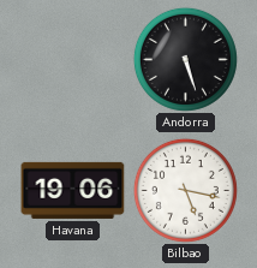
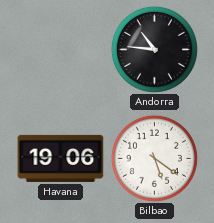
Andorra: 5:27 -> 10:46 (154, 49)
Bilbao: 5:17 -> 5:21 (154, 158)
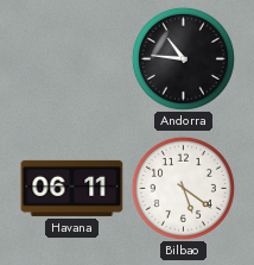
Havana: 19:06 -> 06:11 (72, 188)
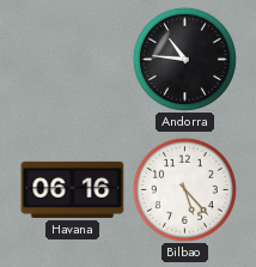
Havana: 06:11 -> 06:16 (73, 189)
Bilbao: 5:21 -> 5:23 (184, 189)
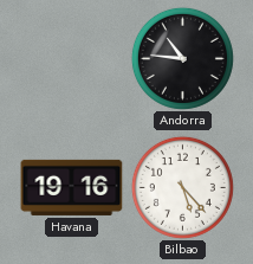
Havana: 06:16 -> 19:16 (72, 187)
